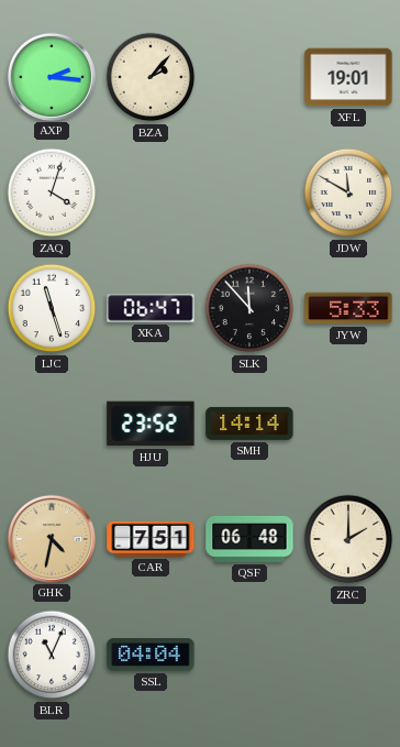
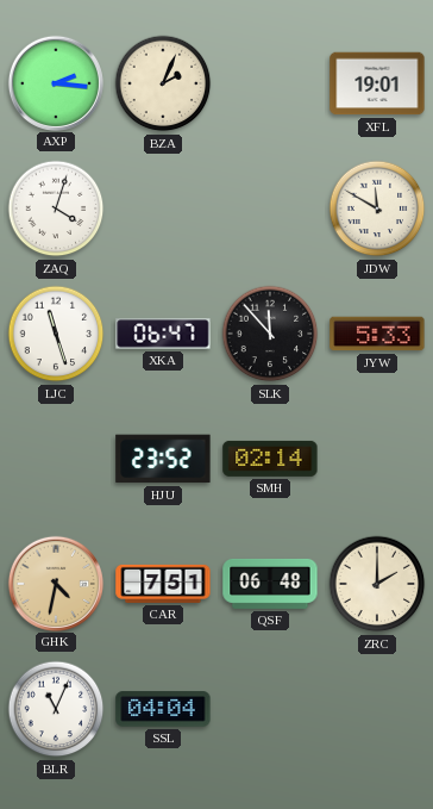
BZA: 2:07 -> 2:04 (163, 83)
SMH: 14:14 -> 02:14 (270, 459)
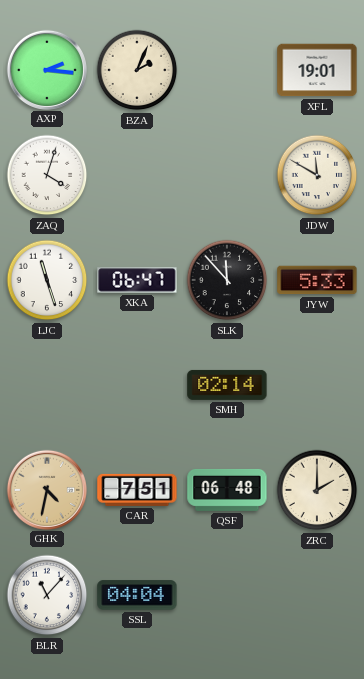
HJU: 23:52 -> none (163, 459)
BLR: 11:04 -> 11:07 (47, 595)
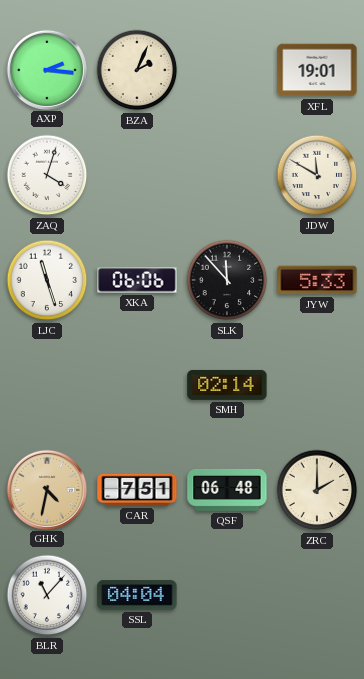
XKA: 06:47 -> 06:06 (137, 280)
